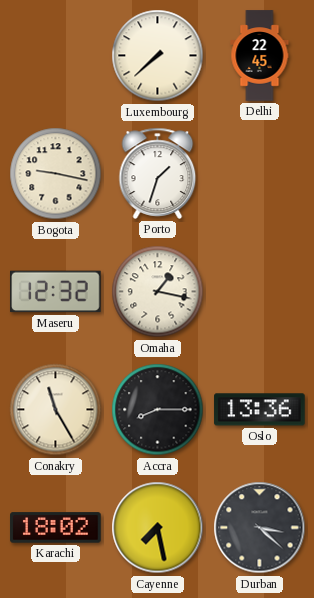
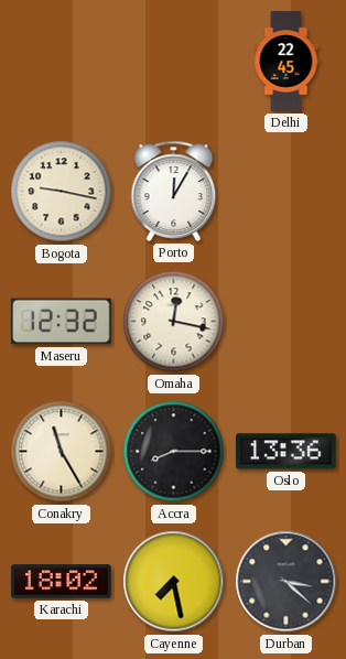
Luxembourg: 7:38 -> none (158, 56)
Porto: 1:33 -> 12:05 (174, 191)
Omaha: 1:17 -> 12:17 (174, 322)
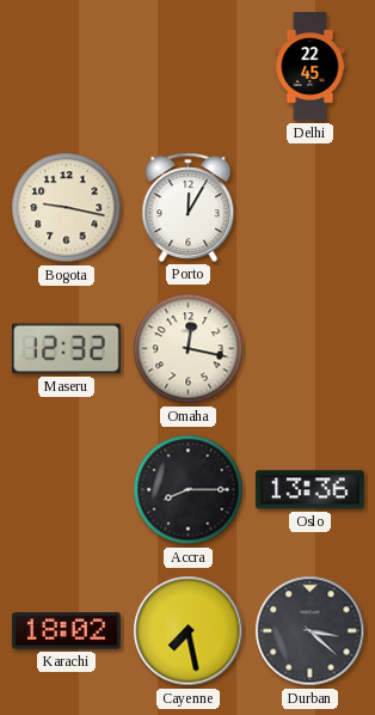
Conakry: 11:25 -> none (62, 452)
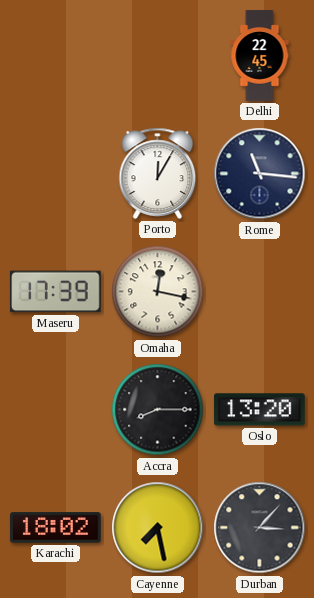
Bogota: 9:17 -> none (67, 208)
Rome: none -> 11:16 (260, 174)
Maseru: 12:32 -> 17:39 (56, 292)
Oslo: 13:36 -> 13:20 (260, 410)
Durban: 3:22 -> 3:07 (260, 528)
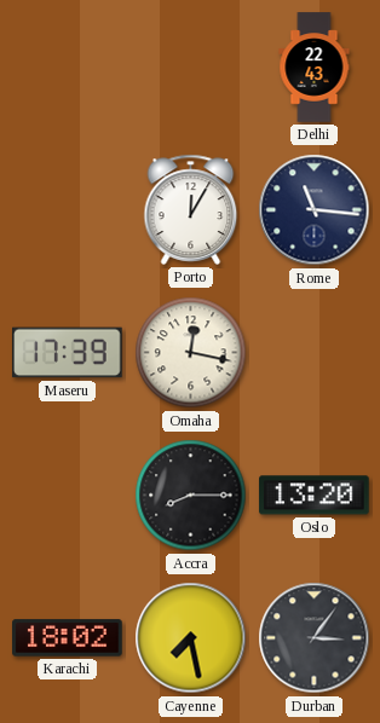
Delhi: 22:45 -> 22:43 (315, 68)
Durban: 3:07 -> 3:06 (315, 638)
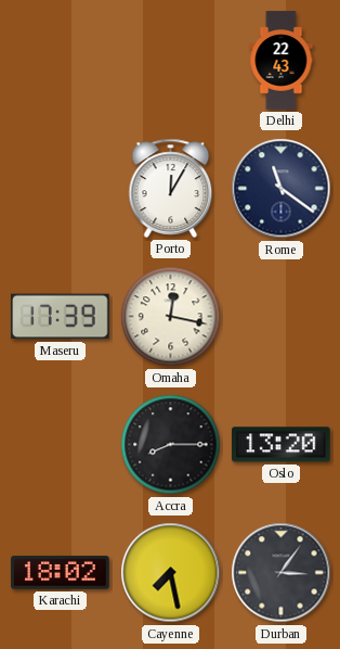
Rome: 11:16 -> 11:21 (282, 189)
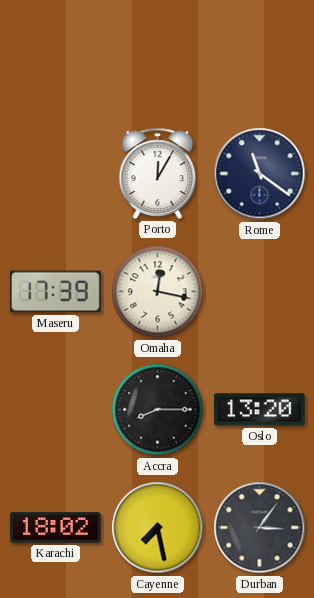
Delhi: 22:43 -> none (282, 61)
